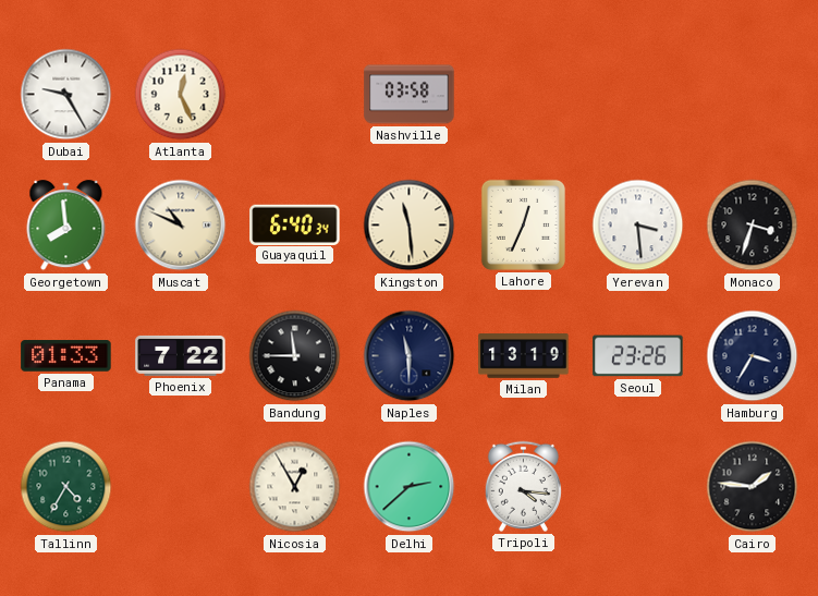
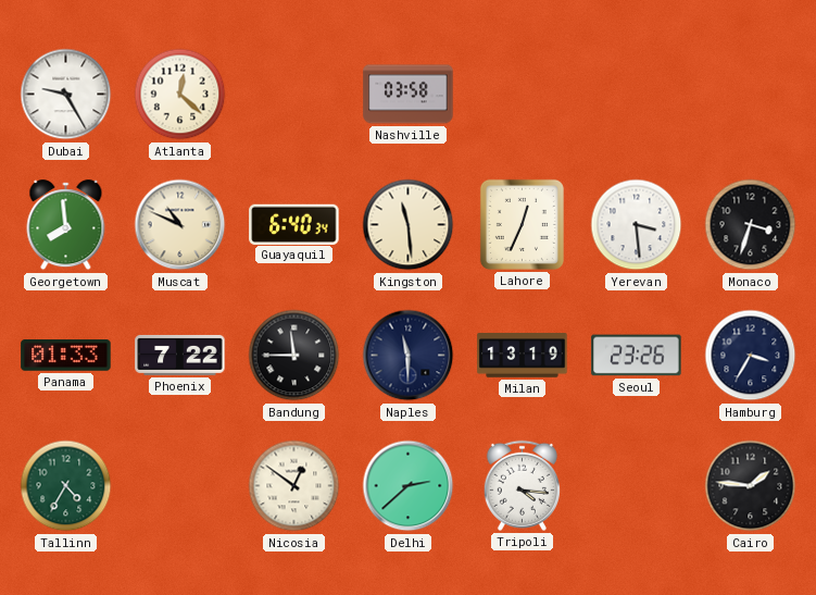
Atlanta: 12:26 -> 12:22 (180, 95)
Nicosia: 12:55 -> 12:51 (294, 486)
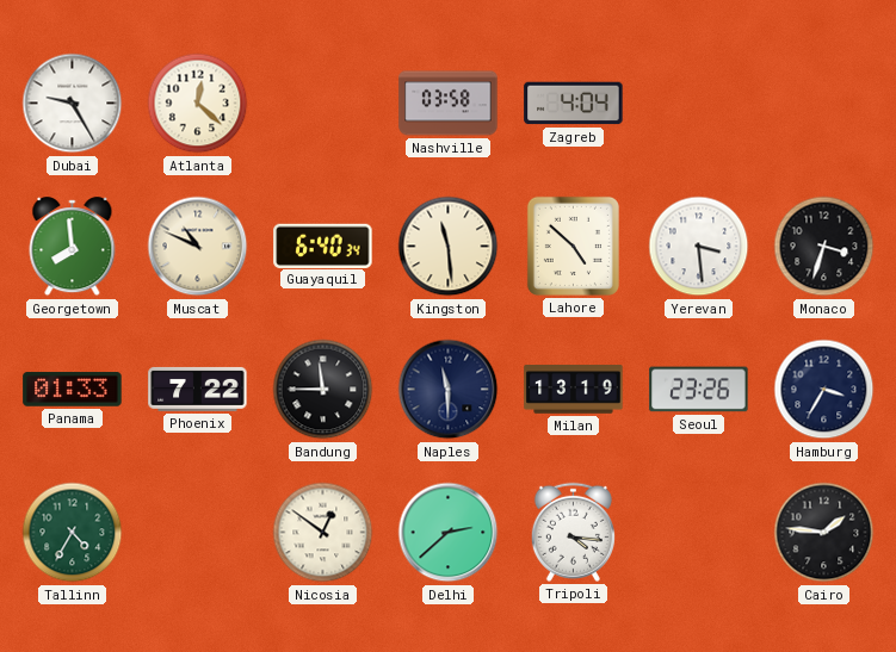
Zagreb: none -> 4:04 (574, 104)
Lahore: 12:34 -> 4:52 (573, 246)
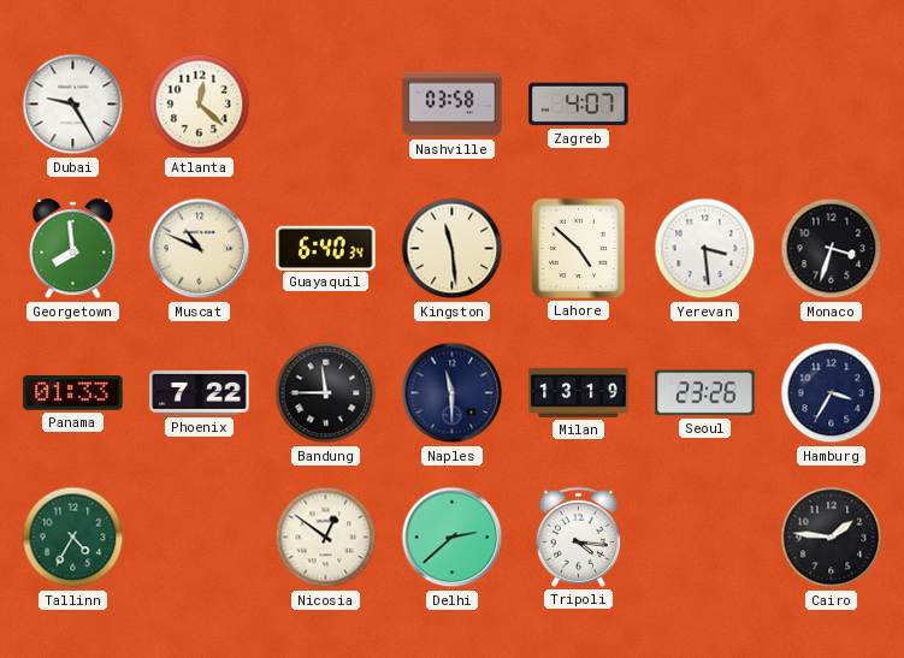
Zagreb: 4:04 -> 4:07 (579, 105)
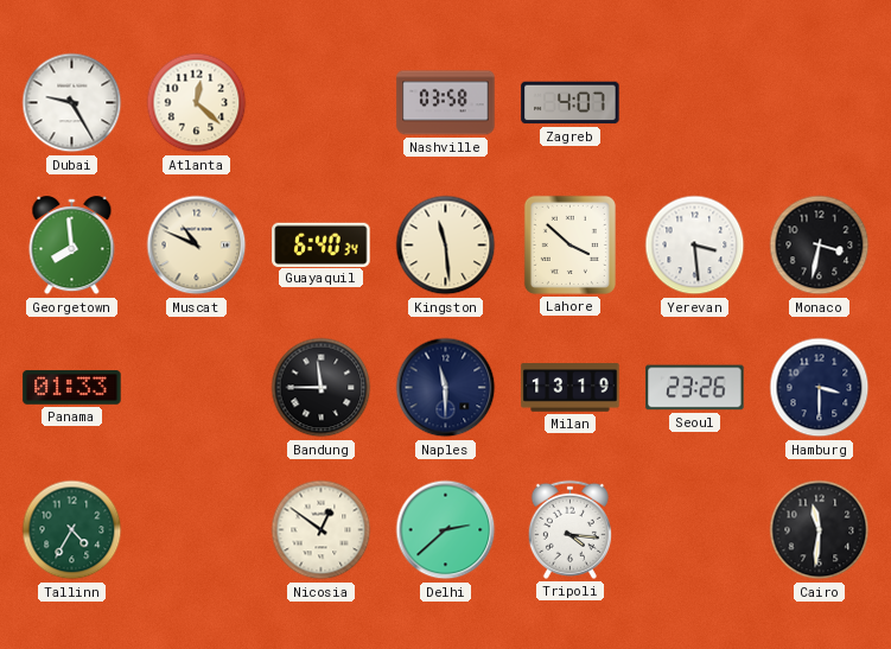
Lahore: 4:52 -> 3:52 (569, 244)
Monaco: 3:33 -> 3:32 (820, 246)
Phoenix: 7:22 -> none (200, 392)
Hamburg: 3:35 -> 3:30 (820, 388)
Cairo: 1:46 -> 11:31 (820, 530)
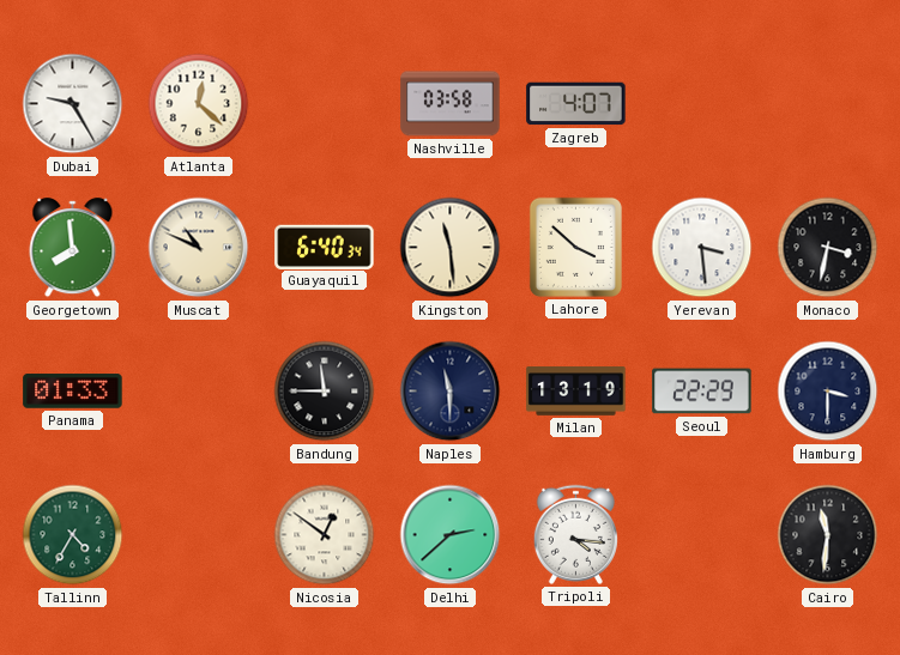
Seoul: 23:26 -> 22:29 (702, 392)
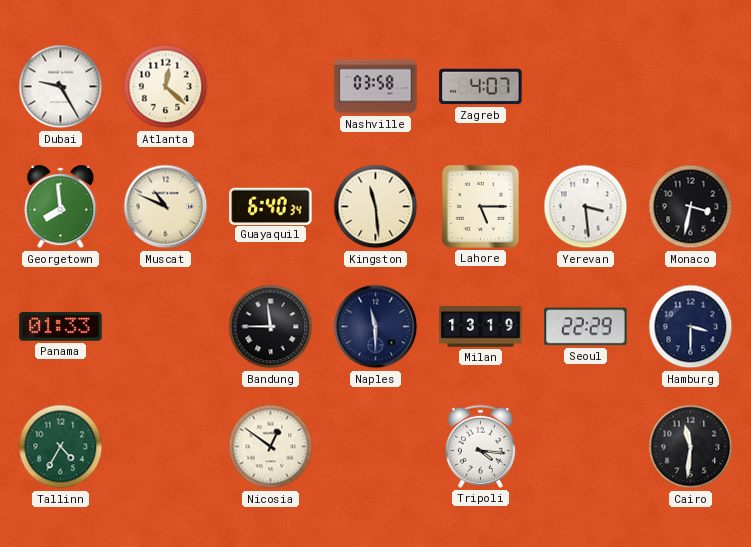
Lahore: 3:52 -> 5:15 (480, 206)
Delhi: 2:38 -> none (451, 535)
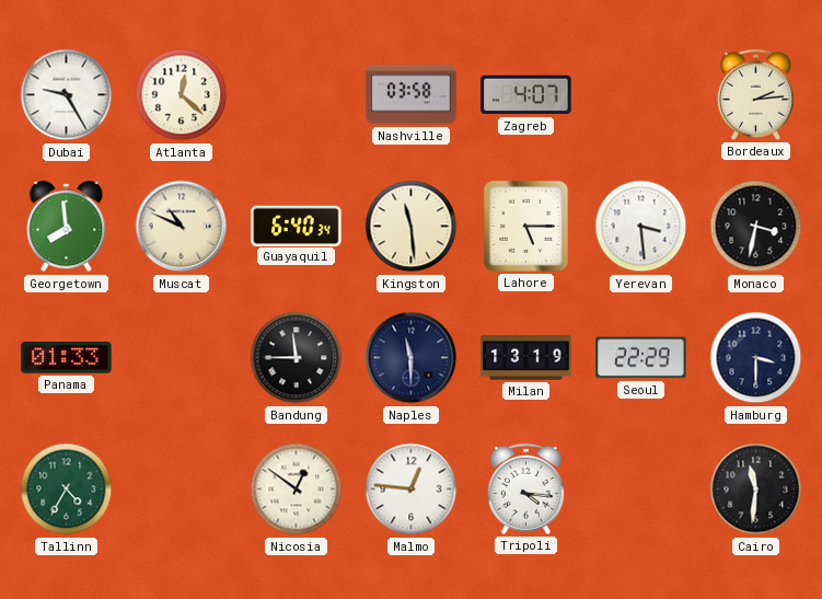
Bordeaux: none -> 2:14 (755, 94)
Malmo: none -> 12:46 (412, 489)
